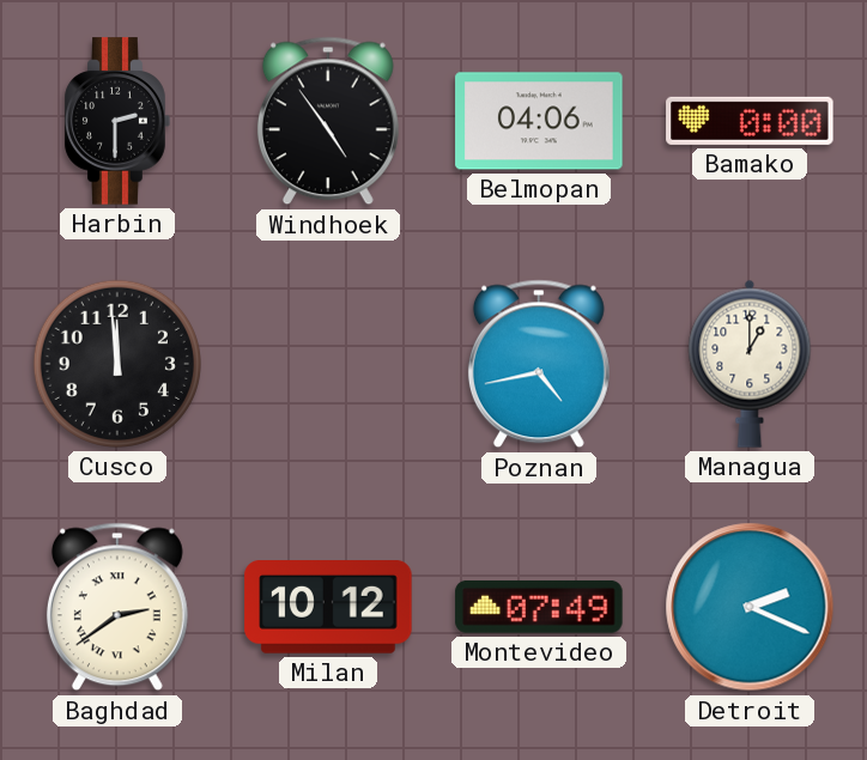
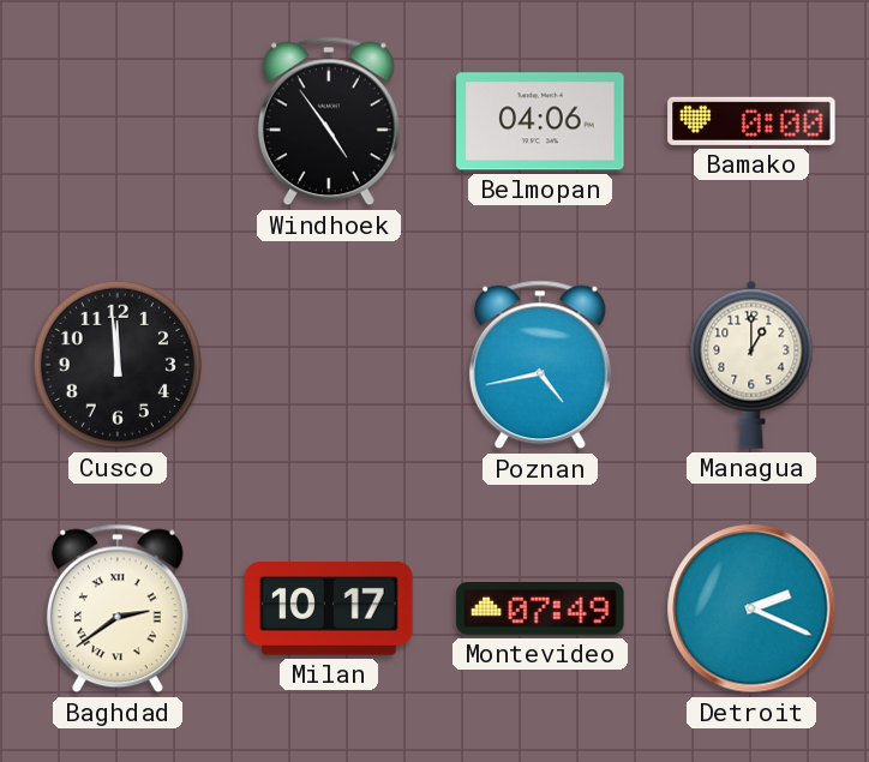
Harbin: 2:30 -> none (117, 121)
Milan: 10:12 -> 10:17 (329, 610)
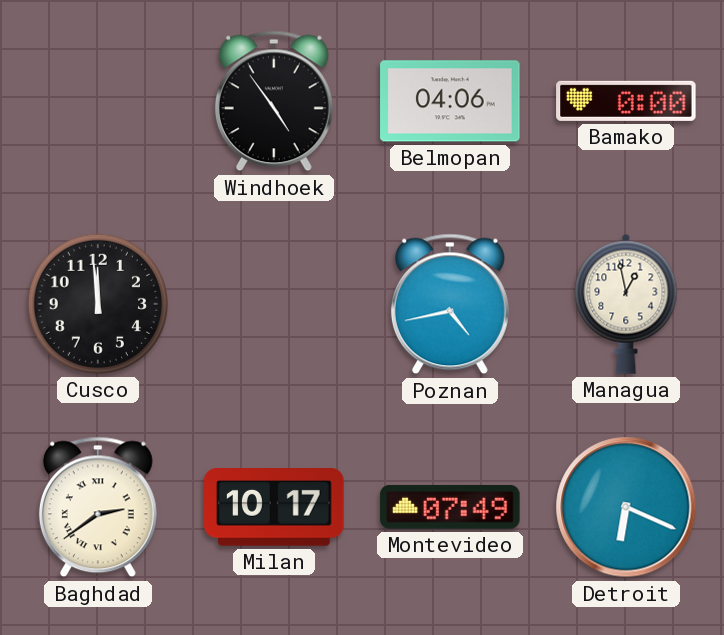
Managua: 1:00 -> 12:58 (626, 304)
Detroit: 2:19 -> 6:19 (626, 507)
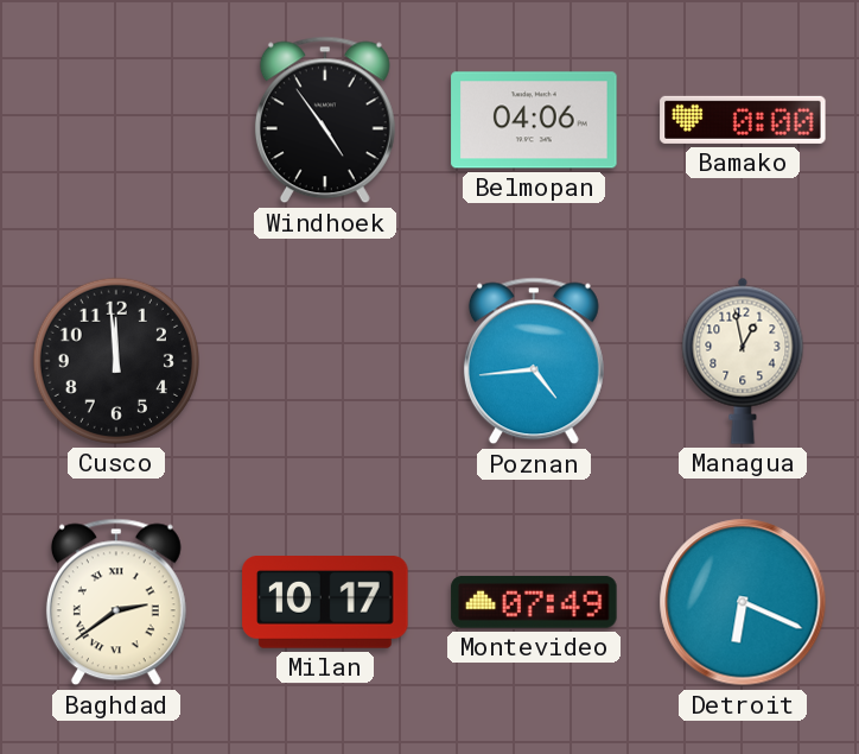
Poznan: 4:43 -> 4:44 (534, 361)
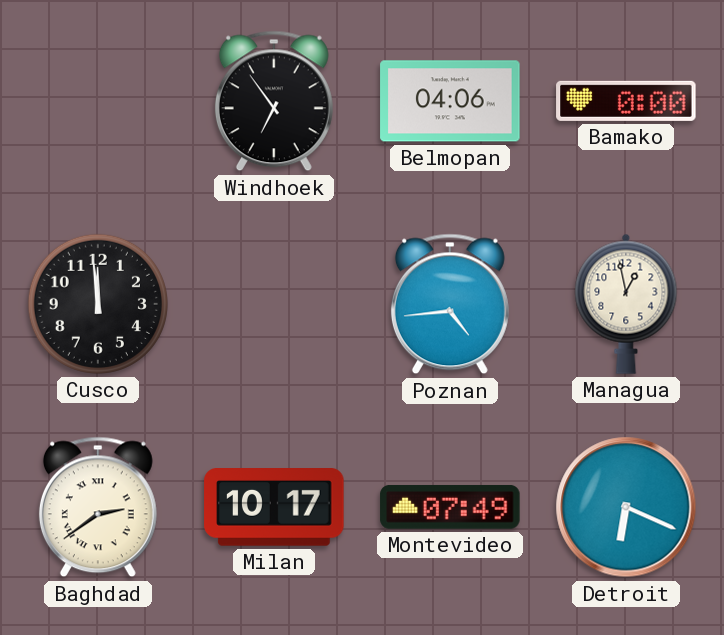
Windhoek: 4:54 -> 6:54 (274, 101)
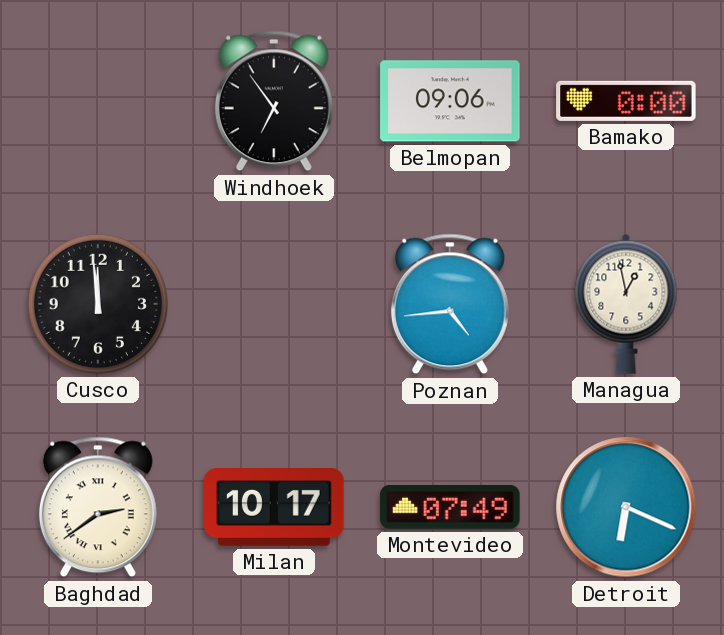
Belmopan: 04:06 -> 09:06 (450, 101)
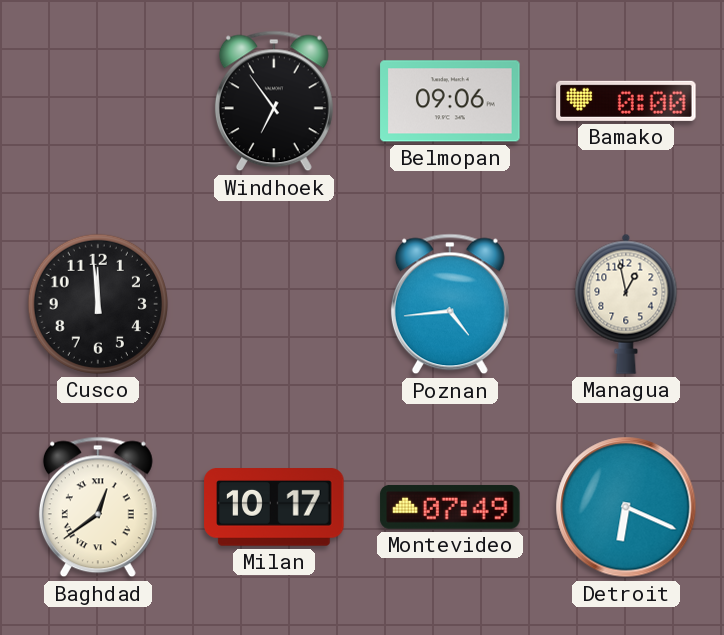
Baghdad: 2:39 -> 12:39 (98, 507)
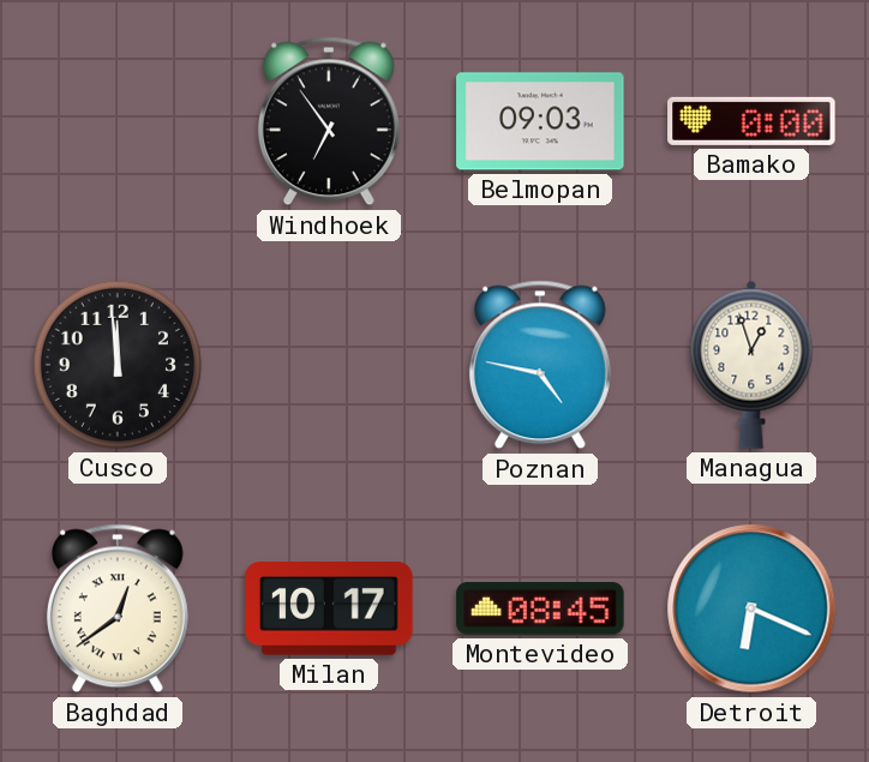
Belmopan: 09:06 -> 09:03 (540, 121)
Poznan: 4:44 -> 4:47 (540, 365)
Managua: 12:58 -> 12:57 (751, 365)
Montevideo: 07:49 -> 08:45 (540, 608)
